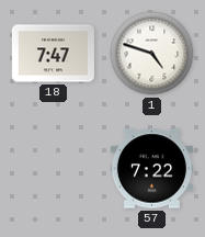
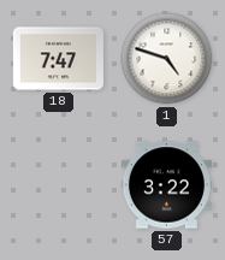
57: 7:22 -> 3:22 (166, 185)
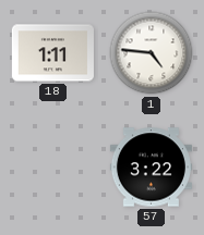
18: 7:47 -> 1:11 (52, 53)
1: 4:48 -> 4:46 (152, 53)
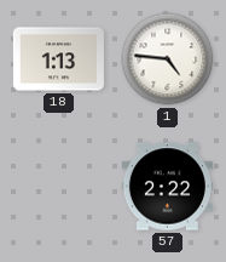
18: 1:11 -> 1:13 (58, 59)
57: 3:22 -> 2:22 (167, 187)
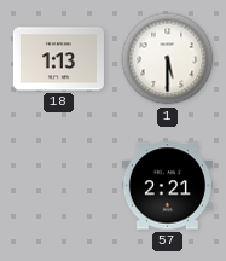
1: 4:46 -> 5:30 (168, 59)
57: 2:22 -> 2:21 (167, 186)
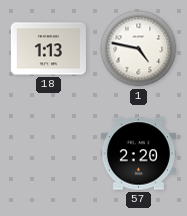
1: 5:30 -> 4:47 (139, 49)
57: 2:21 -> 2:20 (138, 154)
